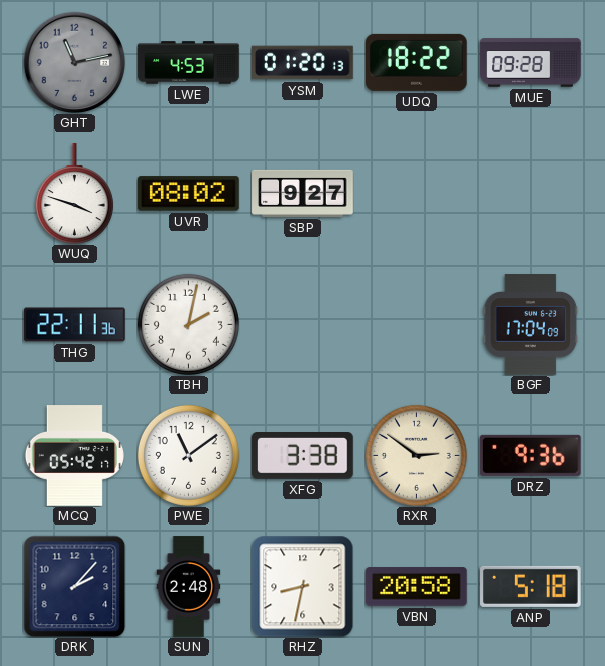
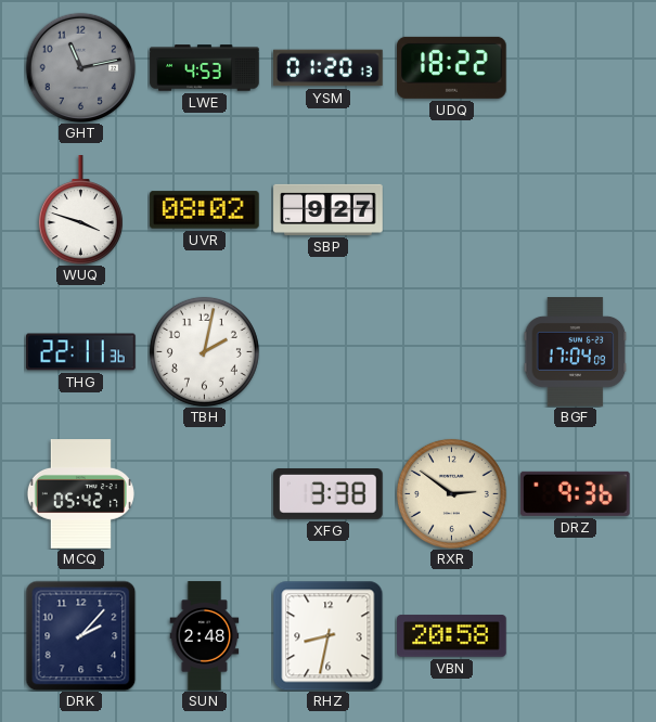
MUE: 09:28 -> none (531, 63)
PWE: 11:09 -> none (188, 455)
ANP: 5:18 -> none (531, 586)
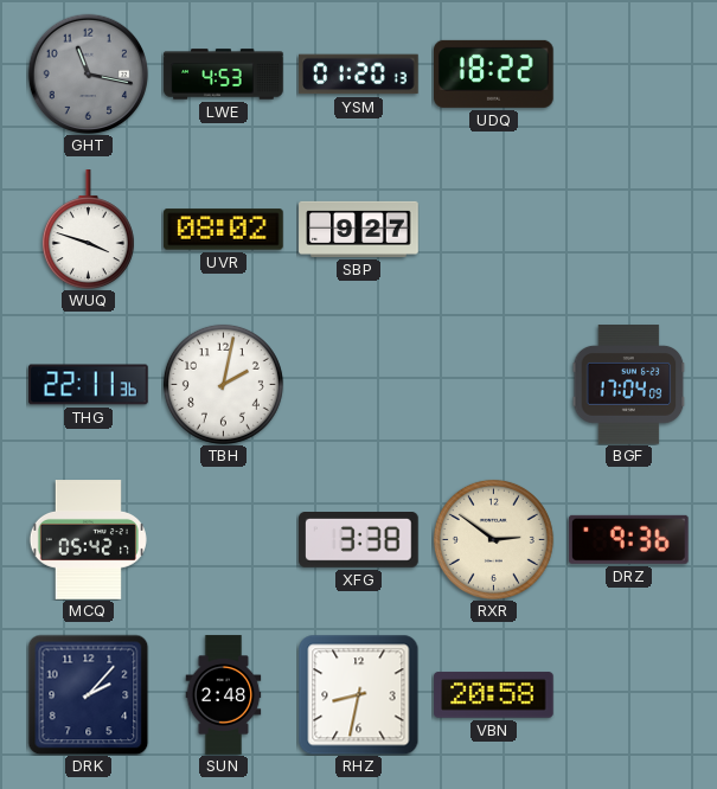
GHT: 11:13 -> 11:17 (88, 73)
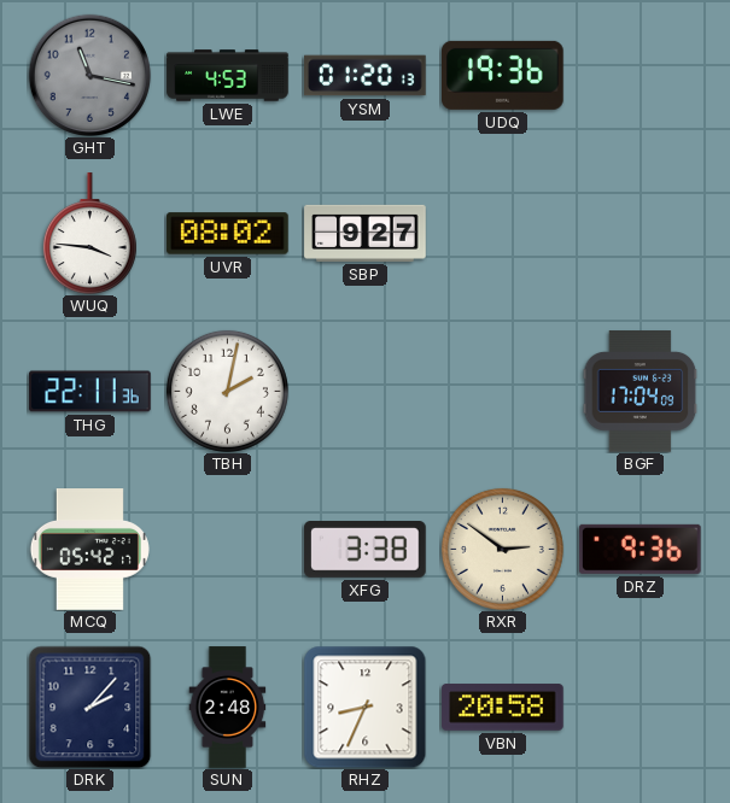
UDQ: 18:22 -> 19:36 (503, 75)
WUQ: 3:48 -> 3:46 (89, 234)
RHZ: 8:32 -> 8:34 (364, 707)
